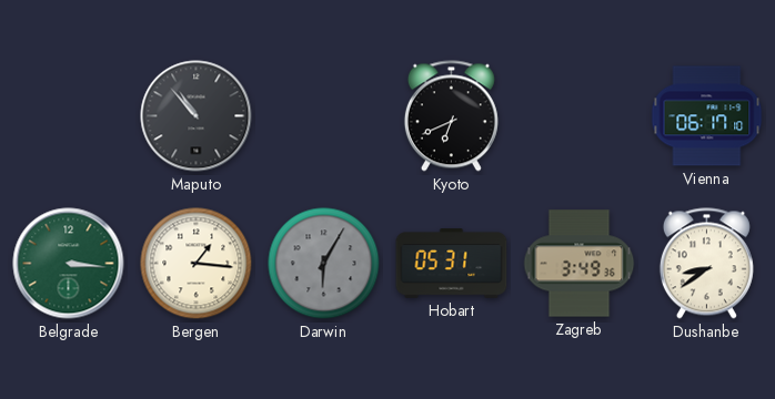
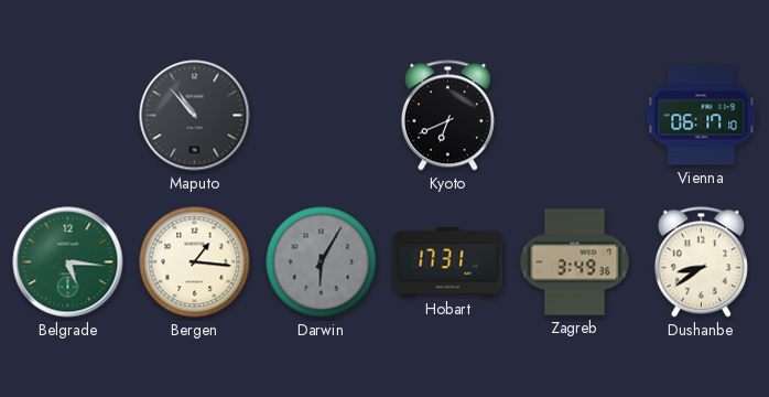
Belgrade: 3:16 -> 5:16 (68, 262)
Hobart: 05:31 -> 17:31 (448, 262)
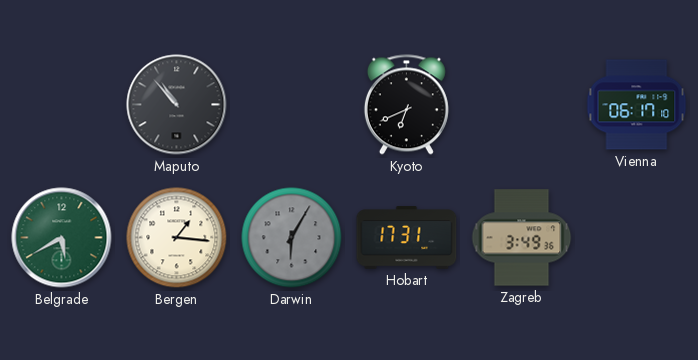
Belgrade: 5:16 -> 5:40 (62, 238)
Dushanbe: 8:39 -> none (701, 262)
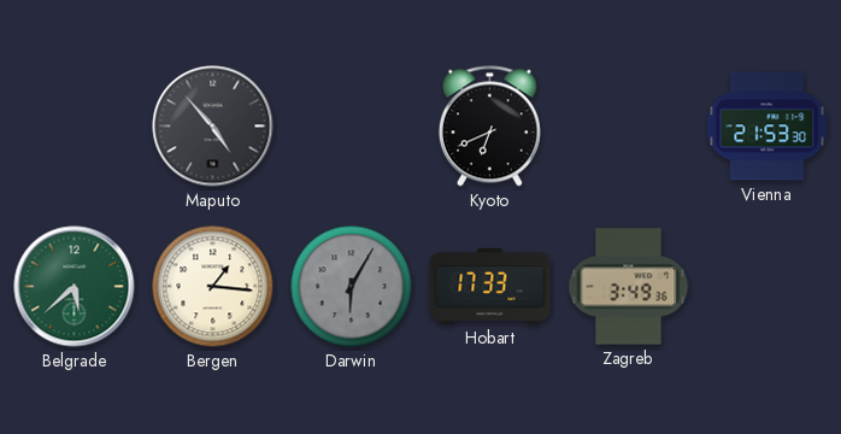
Maputo: 10:53 -> 4:53 (213, 127)
Vienna: 06:17 -> 21:53 (768, 127)
Belgrade: 5:40 -> 5:38 (75, 287)
Hobart: 17:31 -> 17:33 (490, 287)
